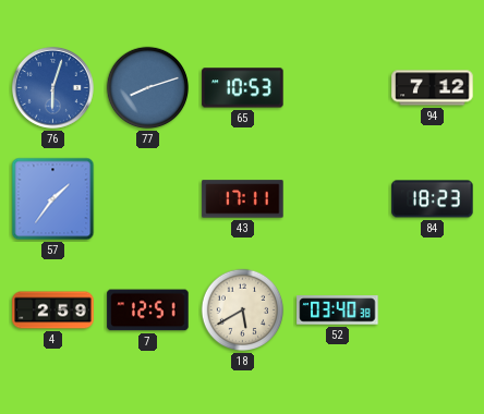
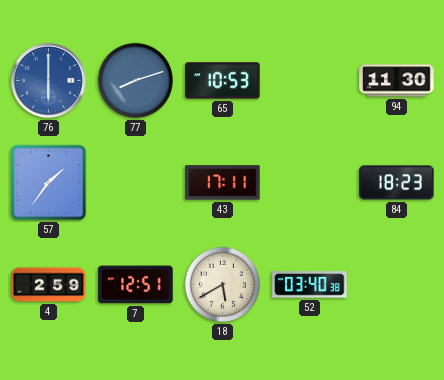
76: 6:03 -> 6:00 (48, 80)
94: 7:12 -> 11:30 (397, 81)
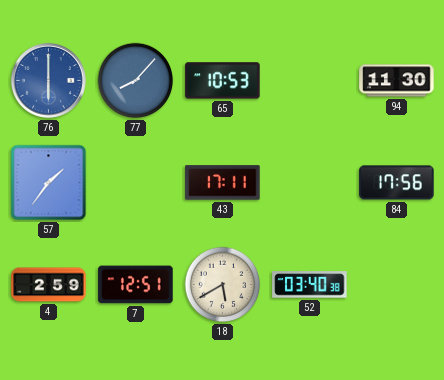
77: 8:12 -> 8:07 (136, 81)
84: 18:23 -> 17:56 (397, 183)
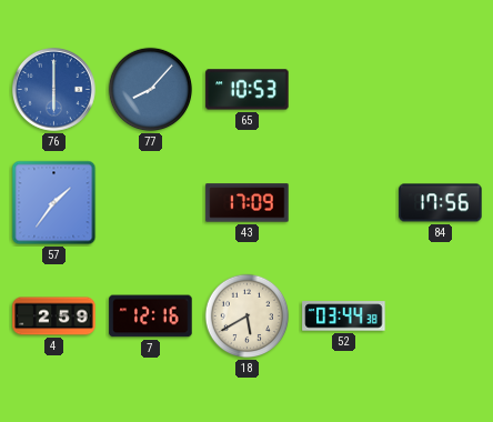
94: 11:30 -> none (397, 81)
43: 17:11 -> 17:09 (248, 203)
7: 12:51 -> 12:16 (151, 316)
52: 03:40 -> 03:44 (344, 316)
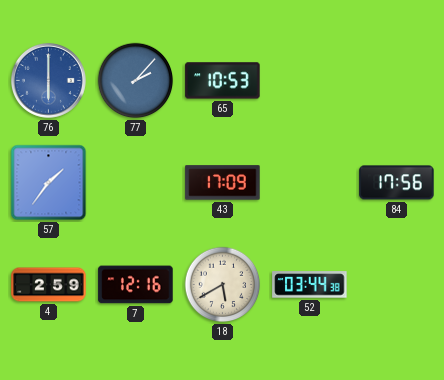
77: 8:07 -> 2:07 (136, 81)
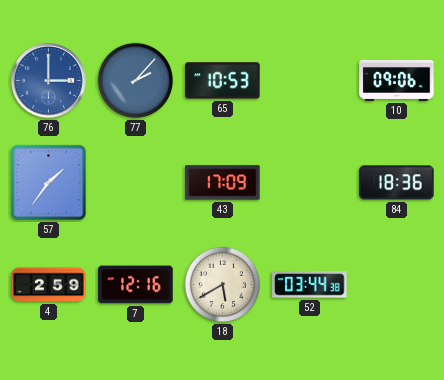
76: 6:00 -> 3:00 (48, 80)
10: none -> 09:06 (397, 80)
84: 17:56 -> 18:36 (397, 183)
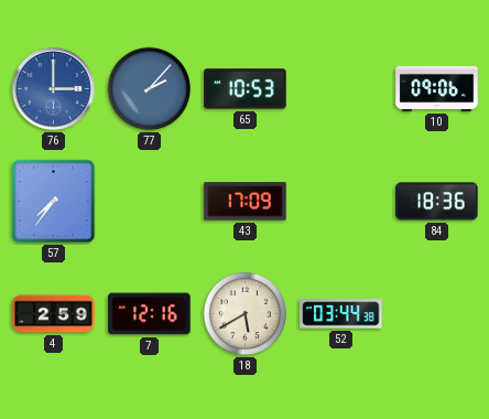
57: 1:36 -> 7:36 (54, 202)
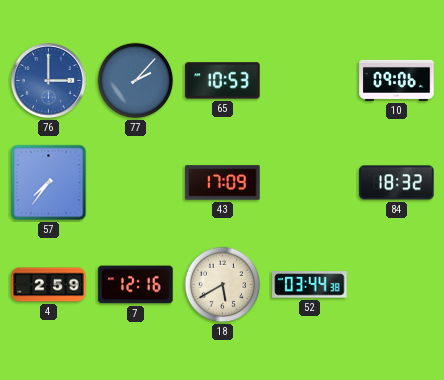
84: 18:36 -> 18:32 (397, 183)
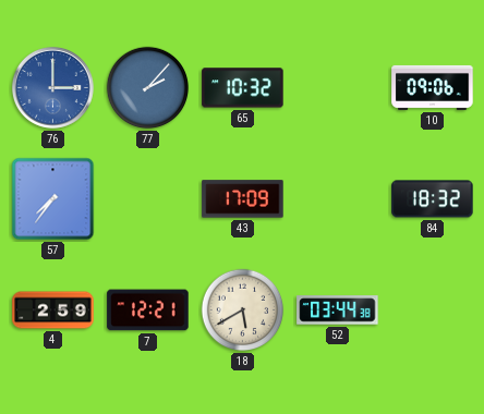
65: 10:53 -> 10:32 (243, 88)
7: 12:16 -> 12:21 (148, 310)
